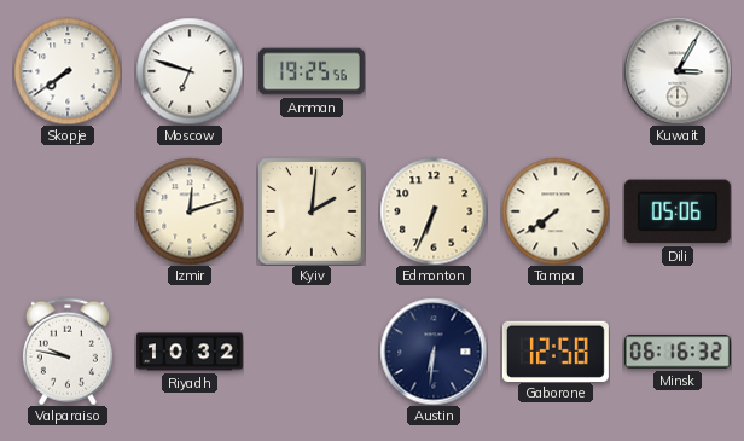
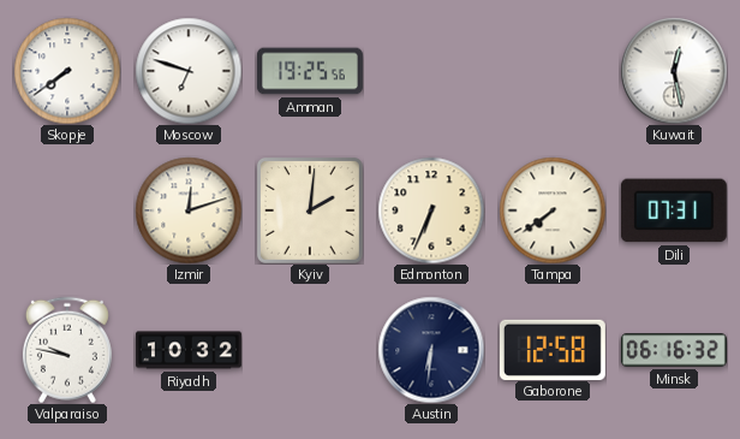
Kuwait: 3:05 -> 12:28 (674, 71)
Dili: 05:06 -> 07:31 (674, 210)
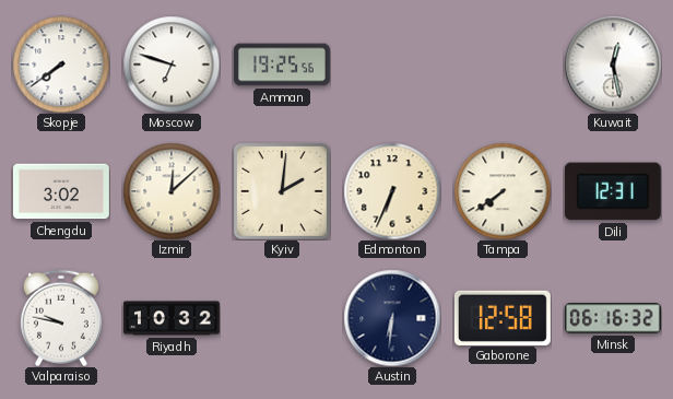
Chengdu: none -> 3:02 (61, 191)
Izmir: 12:12 -> 12:08 (172, 191)
Dili: 07:31 -> 12:31 (613, 191)
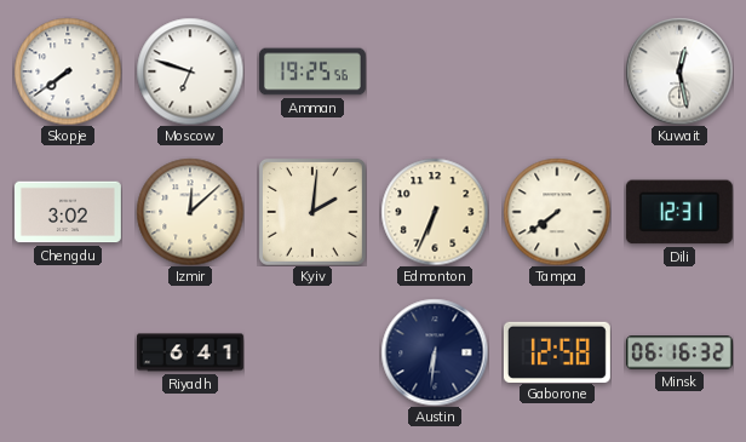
Valparaiso: 9:47 -> none (61, 318)
Riyadh: 10:32 -> 6:41 (190, 352)
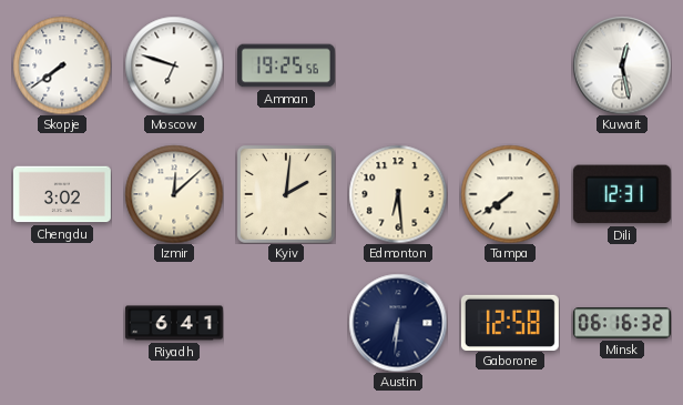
Edmonton: 6:34 -> 6:29 (398, 194)
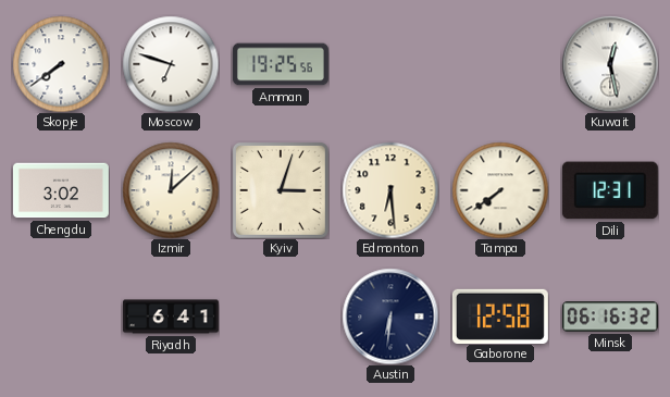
Kyiv: 2:01 -> 3:03 (281, 190)
